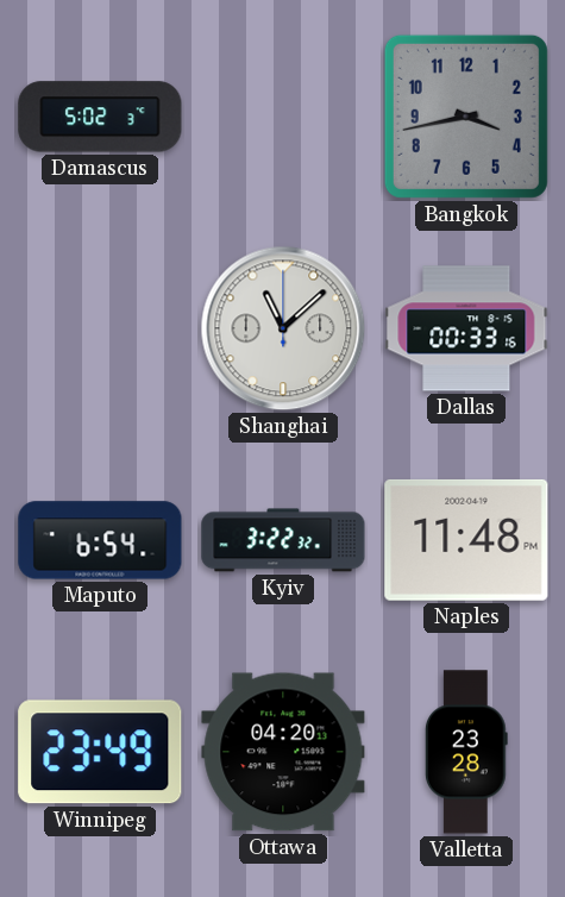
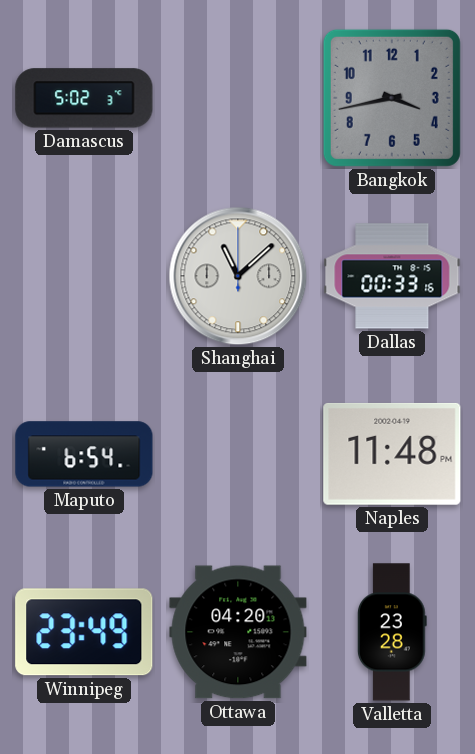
Kyiv: 3:22 -> none (283, 540)
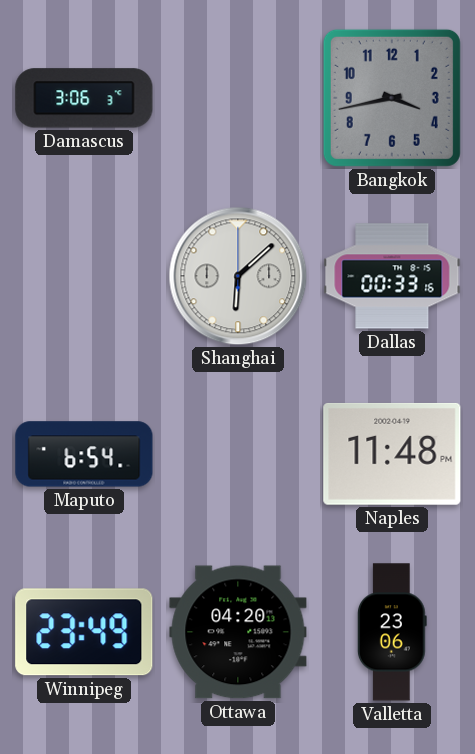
Damascus: 5:02 -> 3:06 (84, 98)
Shanghai: 11:08 -> 6:08 (238, 276)
Valletta: 23:28 -> 23:06 (392, 632)
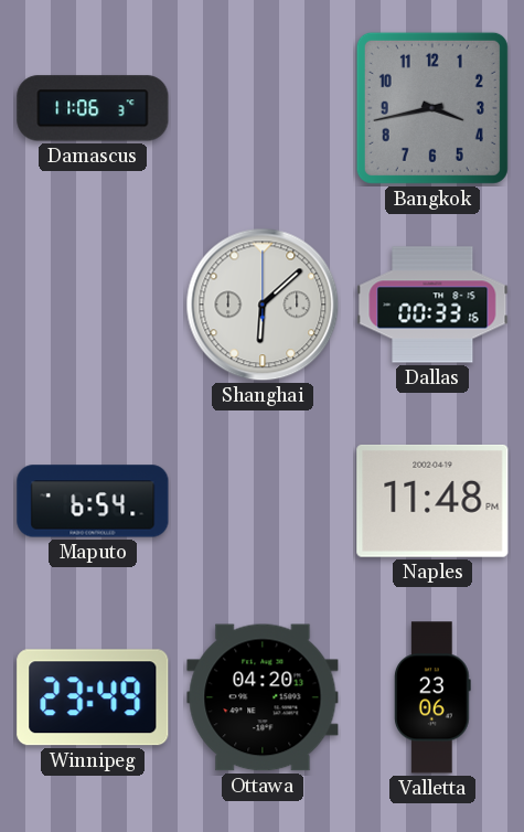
Damascus: 3:06 -> 11:06 (93, 108)
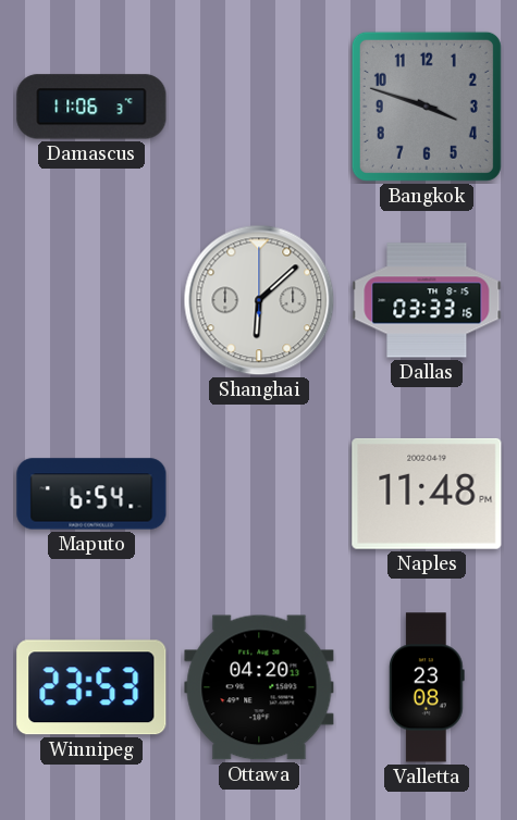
Bangkok: 3:43 -> 3:48 (427, 107)
Dallas: 00:33 -> 03:33 (427, 300)
Winnipeg: 23:49 -> 23:53 (91, 687)
Valletta: 23:06 -> 23:08 (427, 687)
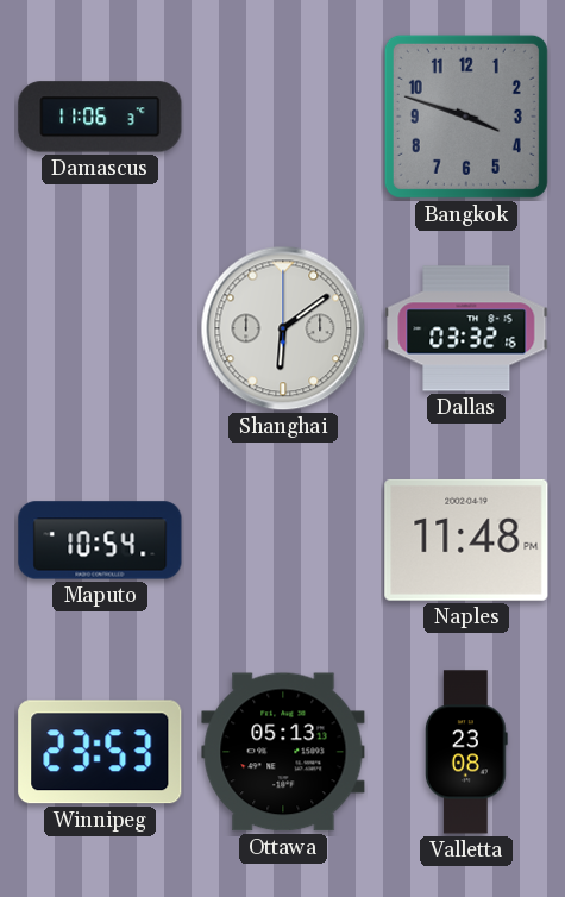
Shanghai: 6:08 -> 6:09 (283, 328)
Dallas: 03:33 -> 03:32 (466, 328)
Maputo: 6:54 -> 10:54 (100, 540)
Ottawa: 04:20 -> 05:13 (283, 752)
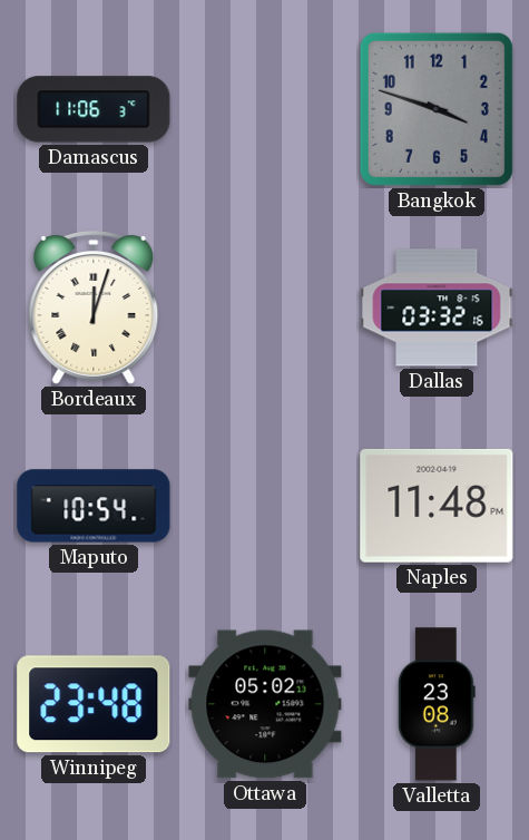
Bordeaux: none -> 12:03 (94, 307)
Shanghai: 6:09 -> none (283, 328)
Winnipeg: 23:53 -> 23:48 (94, 704)
Ottawa: 05:13 -> 05:02 (265, 704)
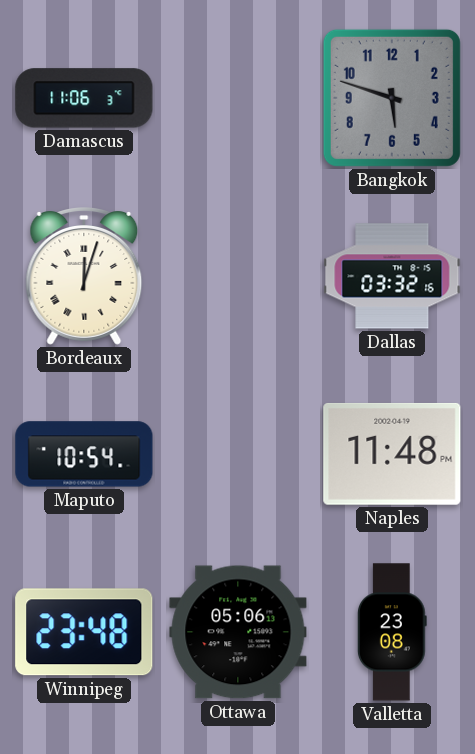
Bangkok: 3:48 -> 5:48 (392, 98)
Ottawa: 05:02 -> 05:06 (238, 632)
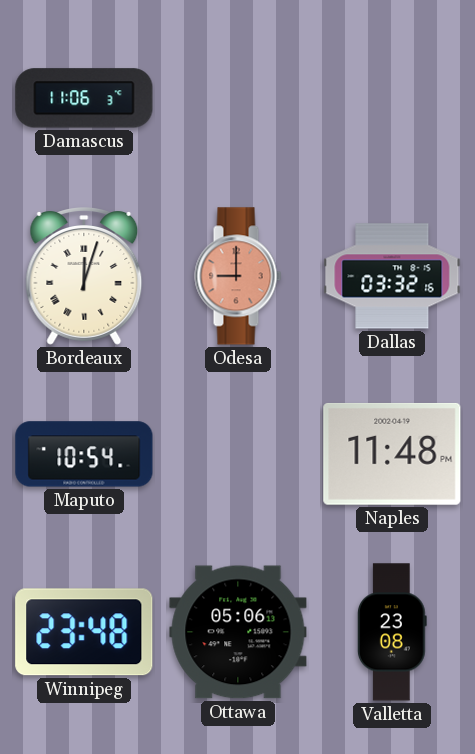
Bangkok: 5:48 -> none (392, 98)
Odesa: none -> 9:00 (238, 276)
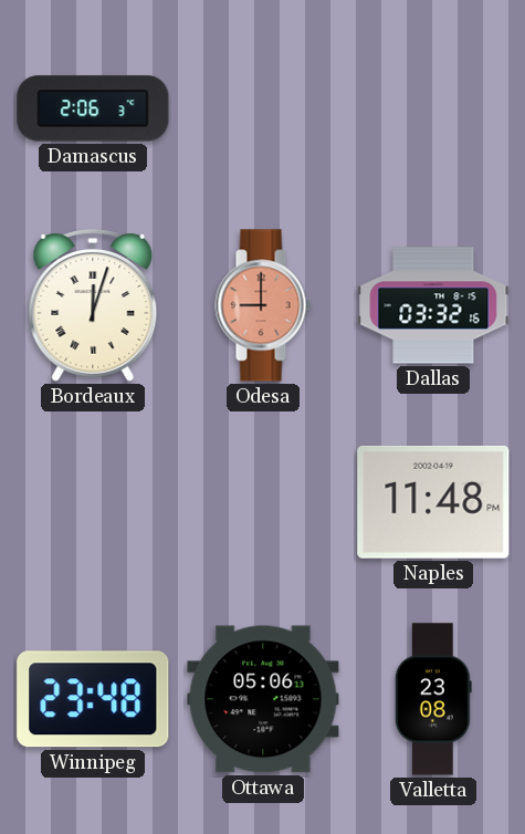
Damascus: 11:06 -> 2:06 (93, 108)
Maputo: 10:54 -> none (84, 454)
